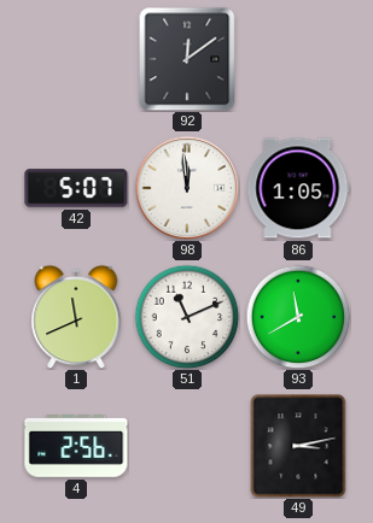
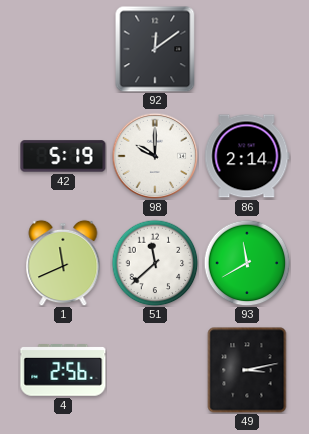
42: 5:07 -> 5:19 (63, 156)
98: 11:59 -> 10:00 (155, 156)
86: 1:05 -> 2:14 (247, 156)
51: 11:11 -> 11:38 (155, 263)
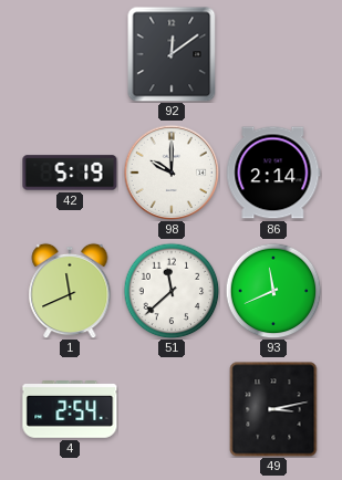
93: 11:40 -> 11:41 (273, 291)
4: 2:56 -> 2:54 (70, 410)
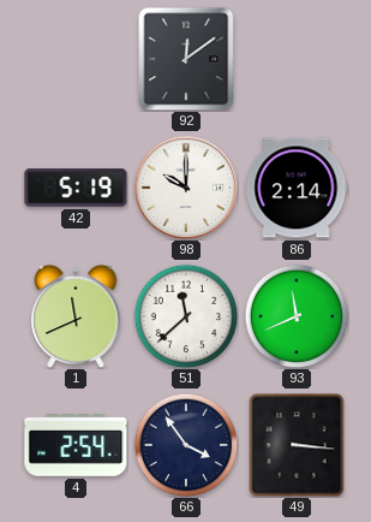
66: none -> 3:54 (186, 445)
49: 3:13 -> 3:16 (297, 445)
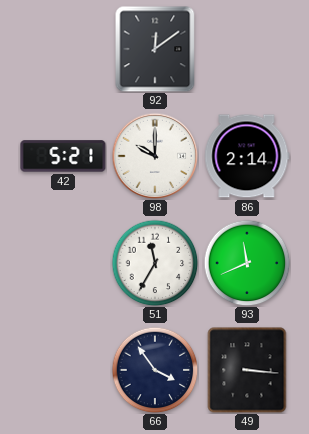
42: 5:19 -> 5:21 (63, 156)
1: 11:41 -> none (76, 316)
51: 11:38 -> 11:35 (155, 263)
4: 2:54 -> none (76, 446)
